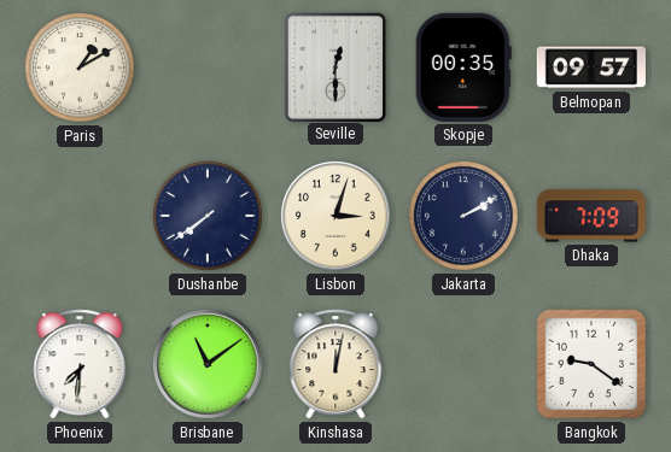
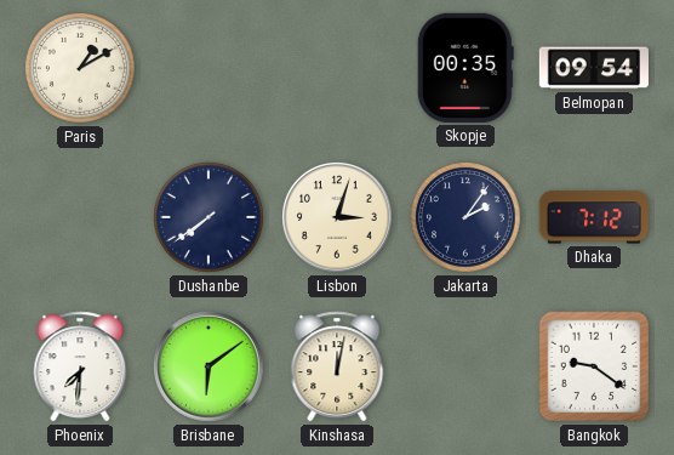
Seville: 12:30 -> none (334, 66)
Belmopan: 09:57 -> 09:54 (593, 68)
Jakarta: 2:10 -> 2:06 (467, 218)
Dhaka: 7:09 -> 7:12 (594, 217)
Brisbane: 11:09 -> 6:09 (210, 368)
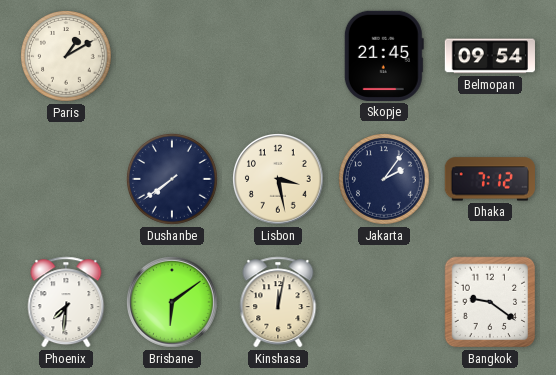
Skopje: 00:35 -> 21:45 (384, 56)
Lisbon: 3:03 -> 3:28 (279, 180)
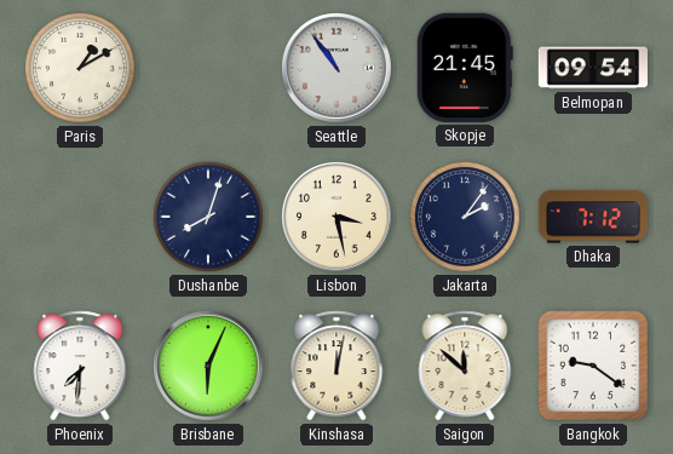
Seattle: none -> 10:54 (338, 69)
Dushanbe: 7:39 -> 8:03 (209, 218)
Brisbane: 6:09 -> 6:04 (209, 367)
Saigon: none -> 11:52 (465, 366)
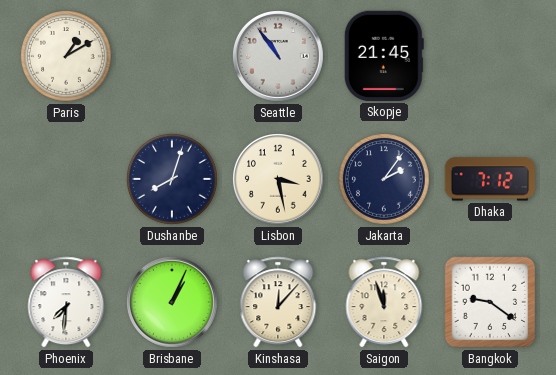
Belmopan: 09:54 -> none (592, 68)
Brisbane: 6:04 -> 1:04 (173, 303)
Kinshasa: 12:02 -> 12:07 (278, 302)
Saigon: 11:52 -> 11:57 (384, 302)
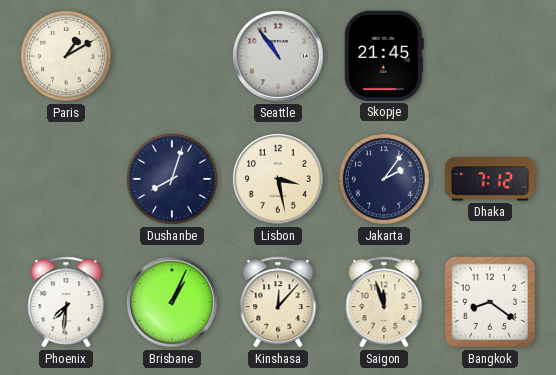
Bangkok: 9:21 -> 8:21 (490, 302)
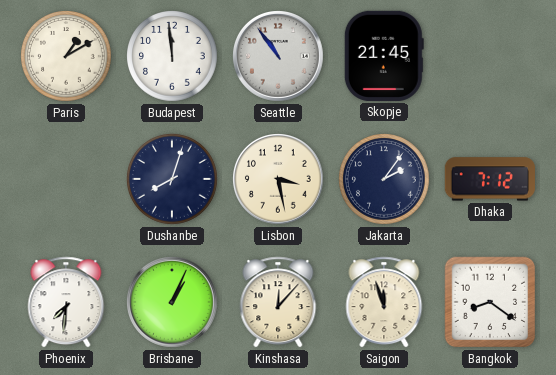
Budapest: none -> 11:59 (173, 57)
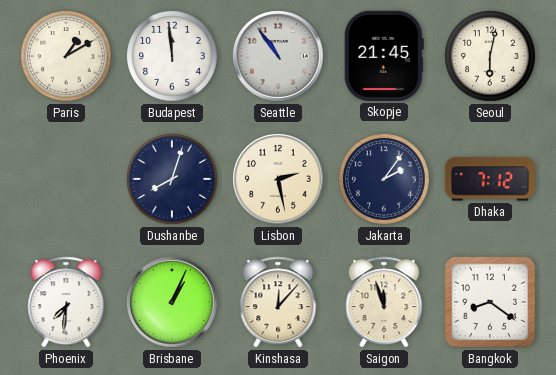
Seoul: none -> 6:02 (491, 57)
Lisbon: 3:28 -> 2:28 (279, 180)
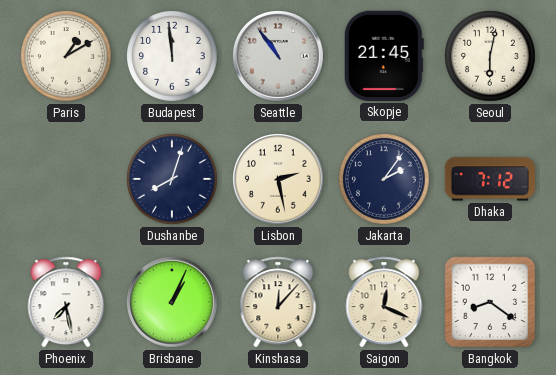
Phoenix: 7:31 -> 7:28 (66, 302)
Saigon: 11:57 -> 12:19 (384, 302)
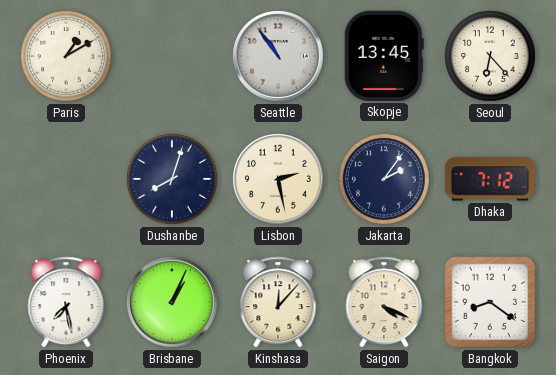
Budapest: 11:59 -> none (173, 57)
Skopje: 21:45 -> 13:45 (384, 56)
Seoul: 6:02 -> 6:23 (491, 57)
Saigon: 12:19 -> 4:19 (384, 302)
